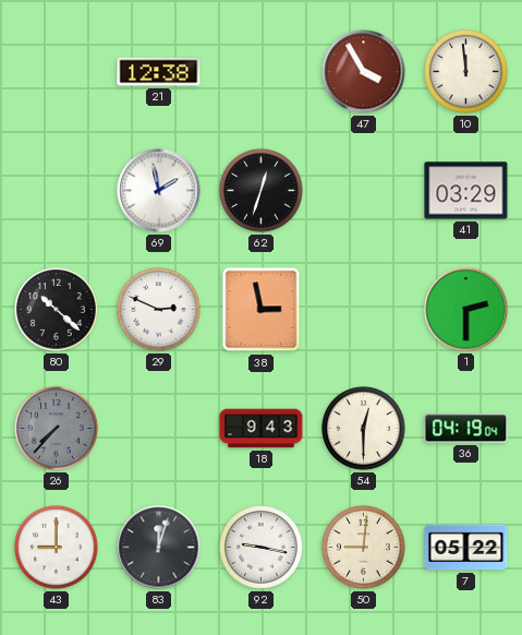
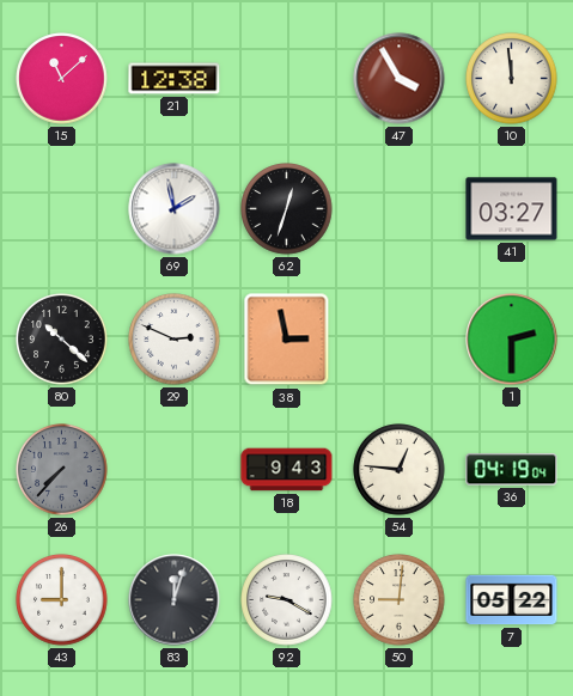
15: none -> 11:08 (62, 79)
41: 03:29 -> 03:27 (512, 209)
54: 12:30 -> 12:46 (400, 470)
92: 9:17 -> 9:20 (287, 600)
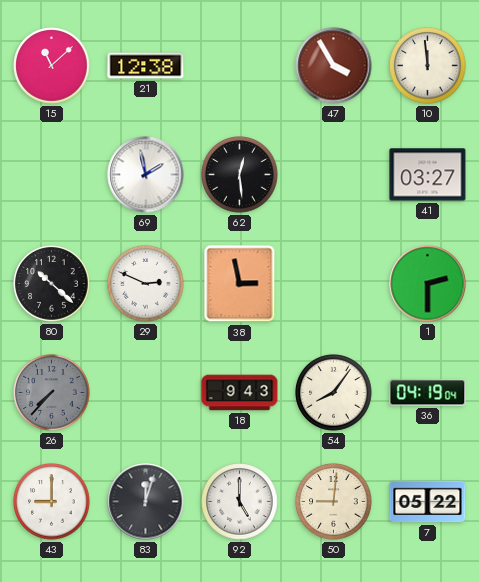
62: 12:33 -> 12:29 (240, 175)
54: 12:46 -> 8:06 (334, 393)
92: 9:20 -> 5:00 (240, 502)
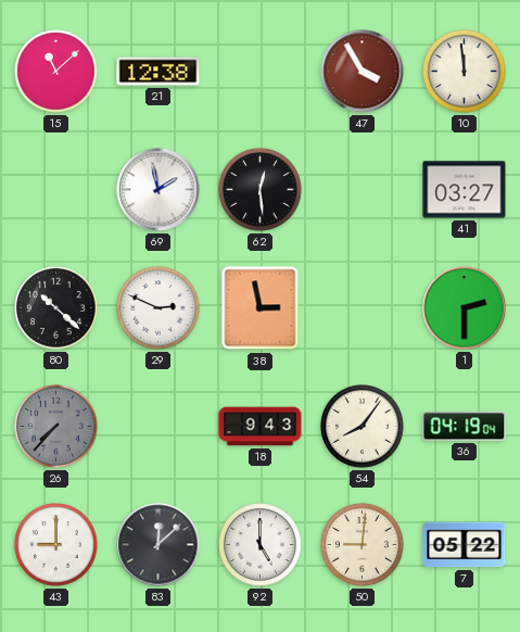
83: 12:03 -> 12:08 (158, 545)
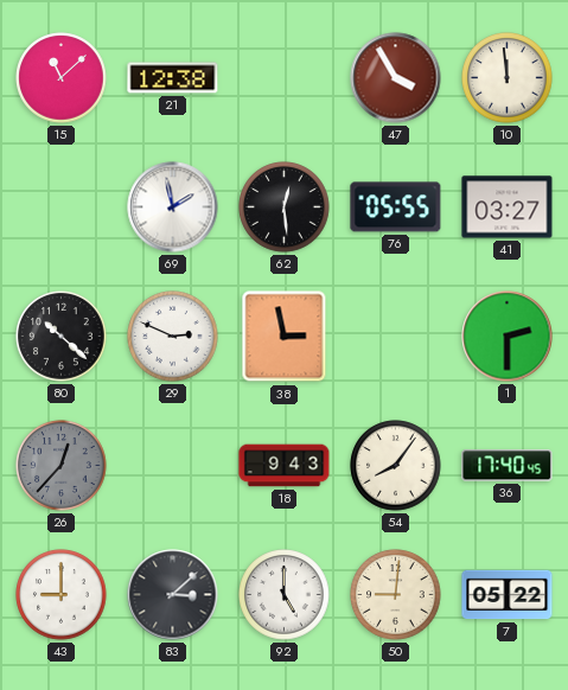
76: none -> 05:55 (396, 207)
26: 7:37 -> 12:37 (62, 466)
36: 04:19 -> 17:40 (508, 466)
83: 12:08 -> 3:08 (173, 595)
